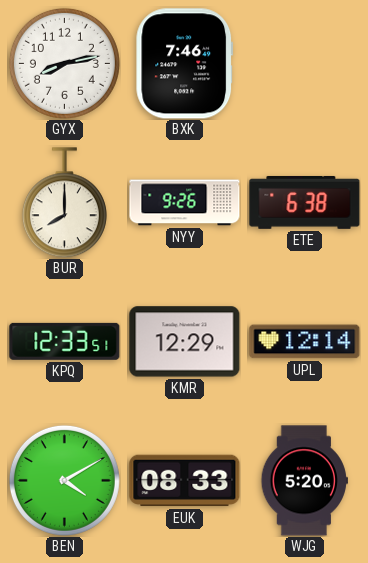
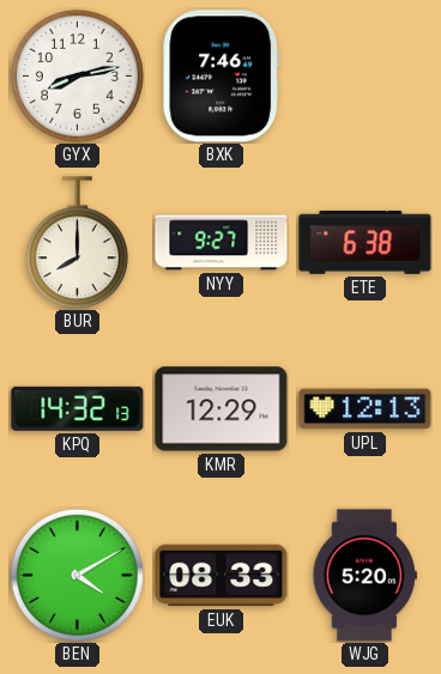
NYY: 9:26 -> 9:27 (222, 243)
KPQ: 12:33 -> 14:32 (78, 408)
UPL: 12:14 -> 12:13 (366, 409)
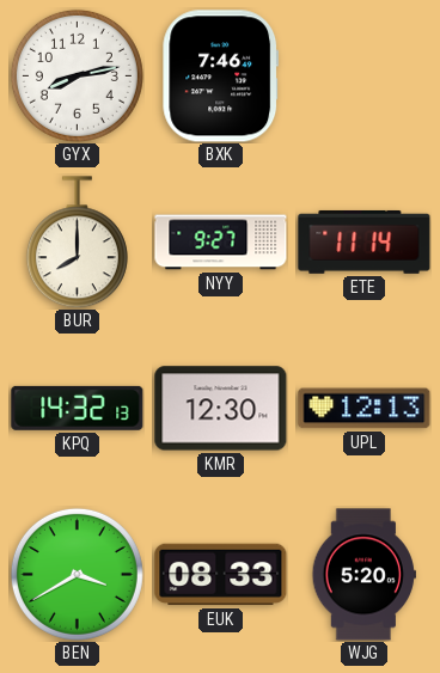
ETE: 6:38 -> 11:14 (365, 241)
KMR: 12:29 -> 12:30 (221, 409)
BEN: 4:10 -> 3:40 (77, 574)
